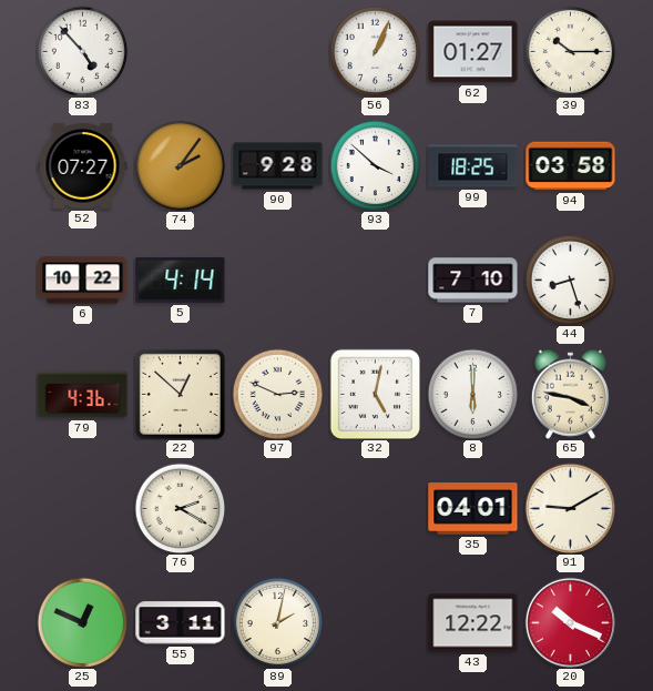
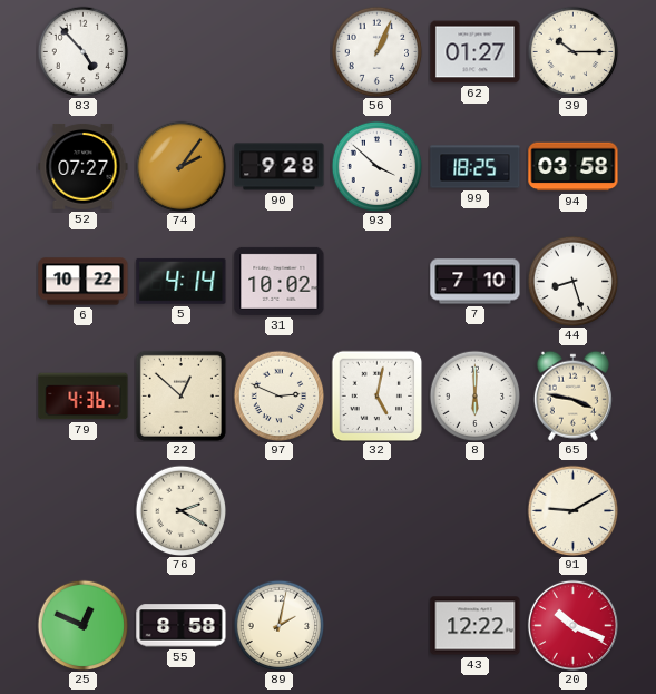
31: none -> 10:02 (280, 281)
35: 04:01 -> none (473, 509)
55: 3:11 -> 8:58 (182, 626)
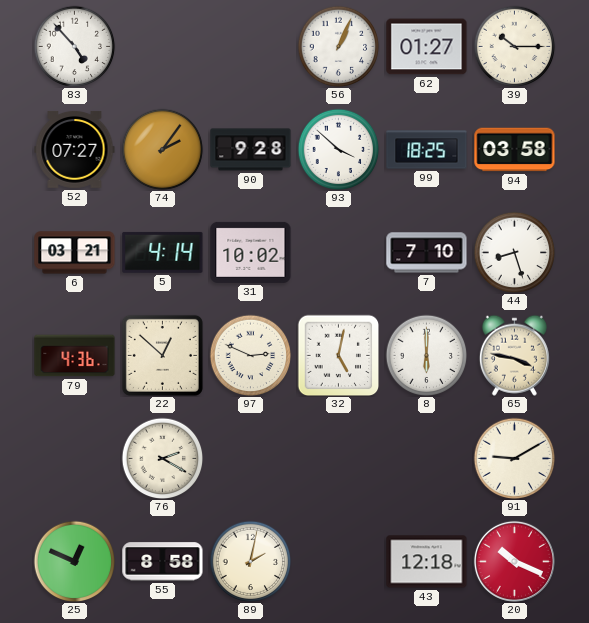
6: 10:22 -> 03:21 (75, 253)
43: 12:22 -> 12:18 (427, 562)
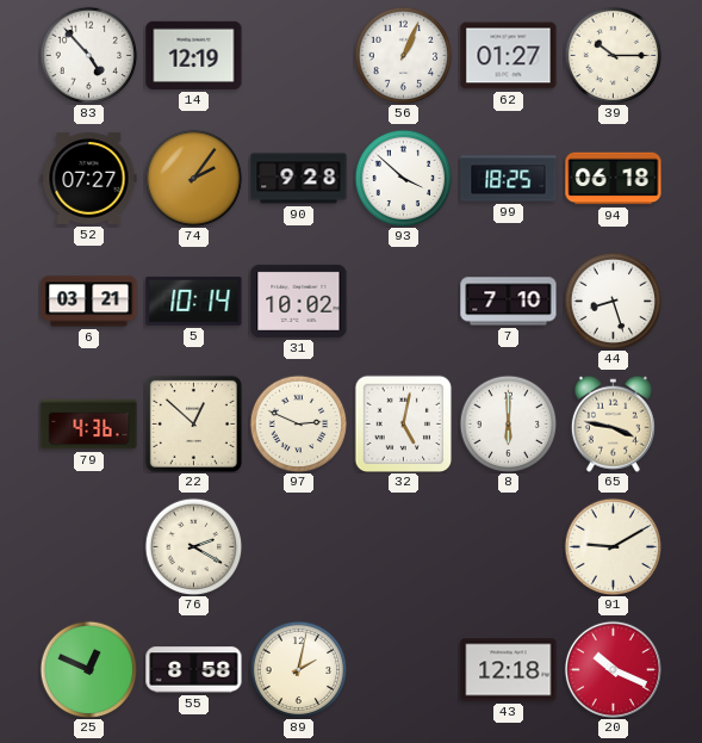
14: none -> 12:19 (194, 55)
94: 03:58 -> 06:18 (614, 179)
5: 4:14 -> 10:14 (194, 301)
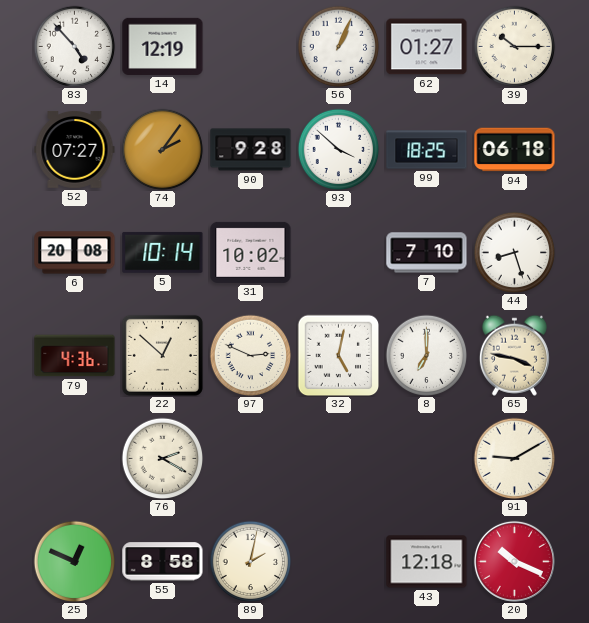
6: 03:21 -> 20:08 (75, 253)
8: 6:00 -> 7:00 (426, 355)
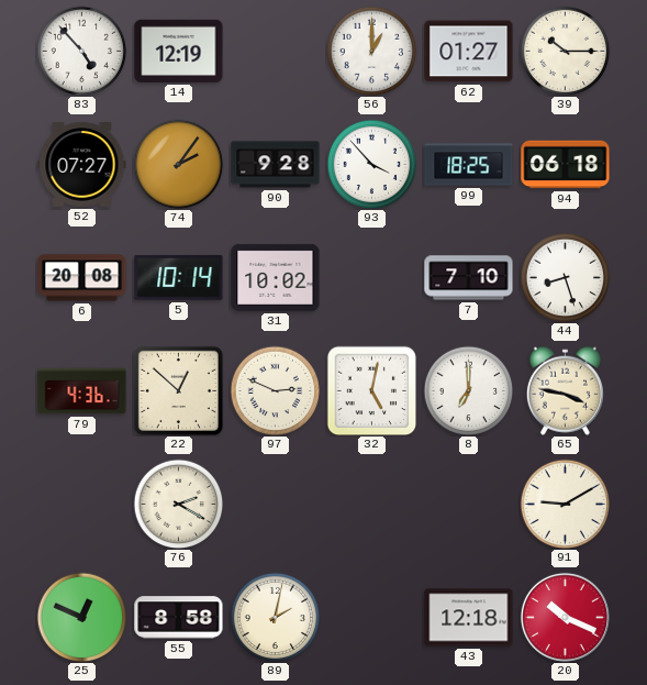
56: 1:04 -> 1:00 (371, 51)
93: 3:52 -> 3:53 (371, 164)
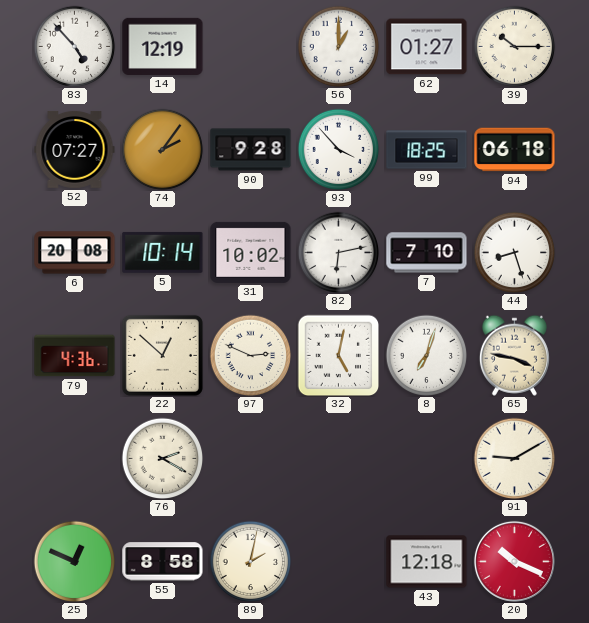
82: none -> 6:13 (338, 252)
8: 7:00 -> 7:03 (426, 355)
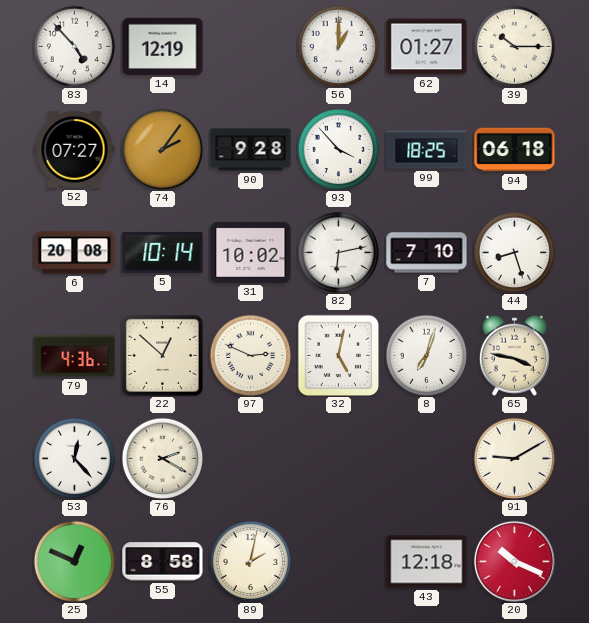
53: none -> 12:23 (74, 458)
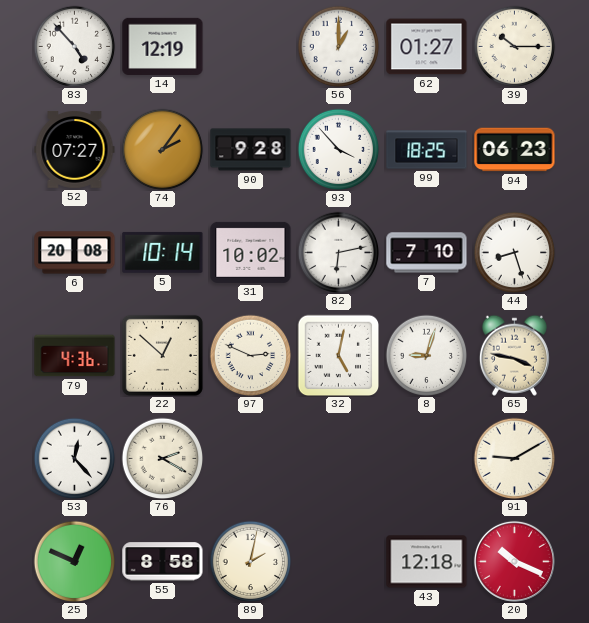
94: 06:18 -> 06:23 (515, 150)
8: 7:03 -> 9:03 (426, 355)
